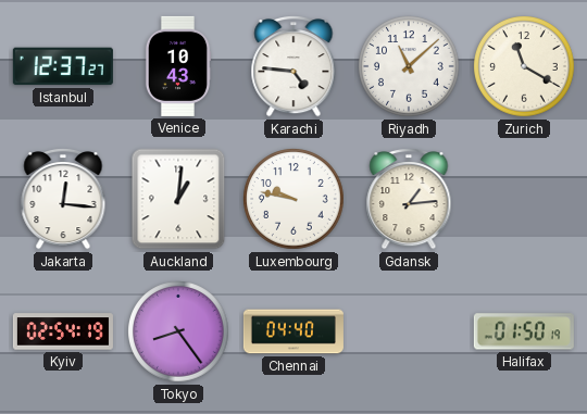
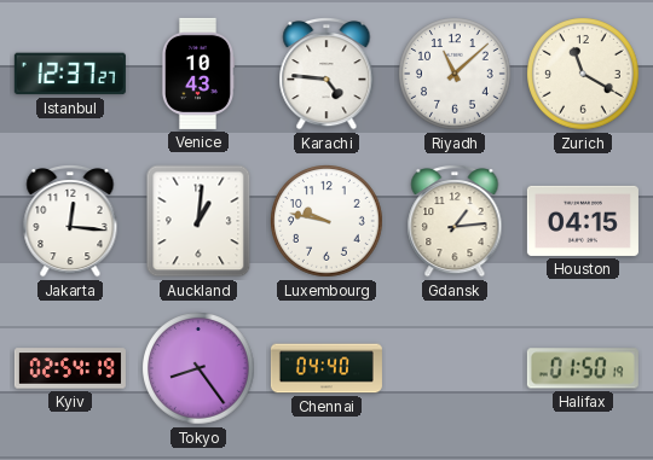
Houston: none -> 04:15 (583, 221)
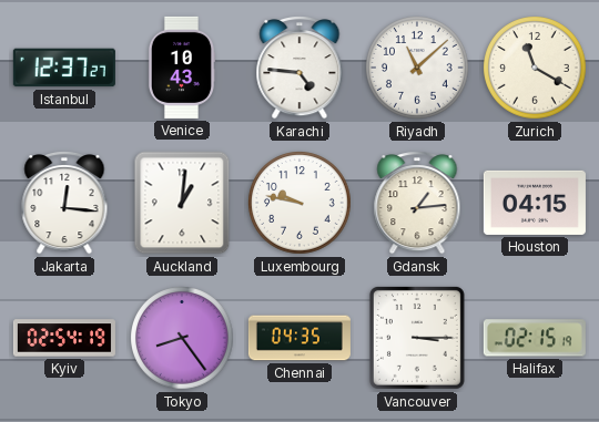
Chennai: 04:40 -> 04:35 (299, 338)
Vancouver: none -> 3:15 (417, 338)
Halifax: 01:50 -> 02:15 (535, 338)
